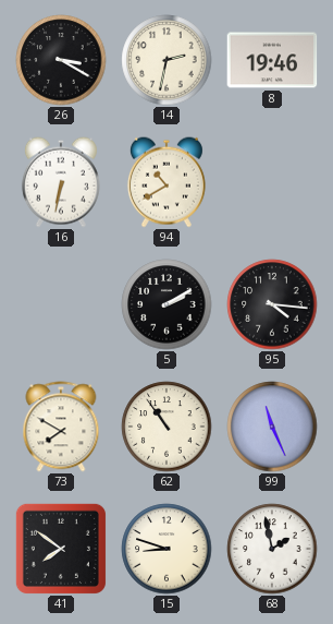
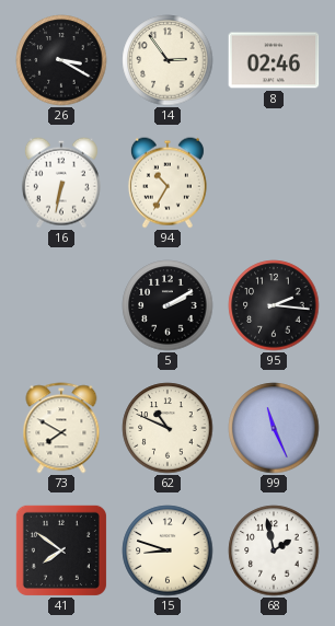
14: 2:32 -> 2:54 (168, 60)
8: 19:46 -> 02:46 (274, 60)
94: 10:40 -> 10:35 (168, 183)
95: 4:16 -> 2:16 (274, 305)
62: 10:54 -> 10:49 (168, 428)
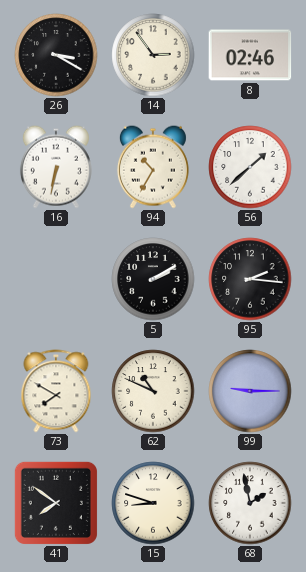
56: none -> 1:38 (250, 167)
99: 11:26 -> 9:15 (250, 391)
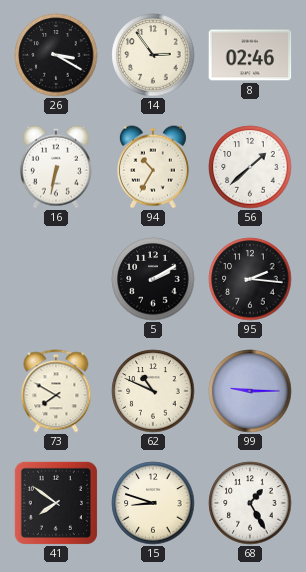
68: 1:58 -> 1:25 (250, 503)
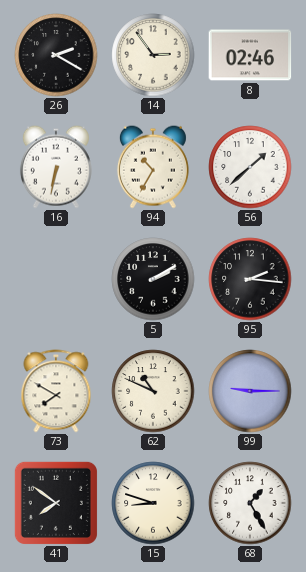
26: 3:20 -> 2:20 (56, 55)
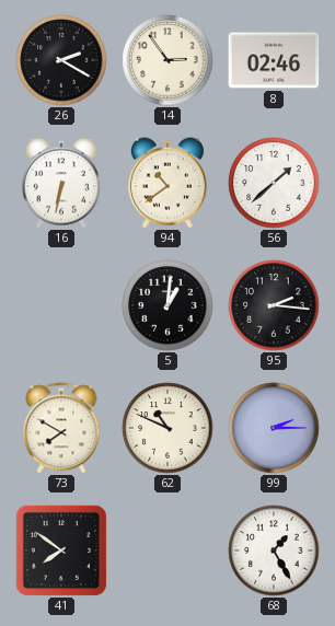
94: 10:35 -> 10:39 (168, 183)
5: 2:10 -> 1:01 (168, 305)
99: 9:15 -> 2:15 (274, 428)
15: 8:48 -> none (153, 503)
